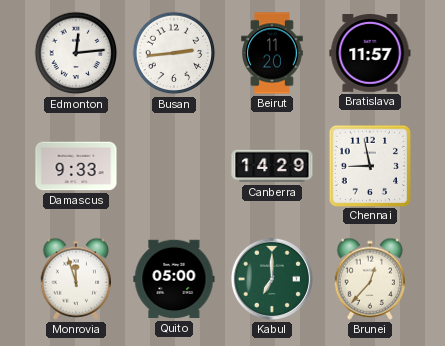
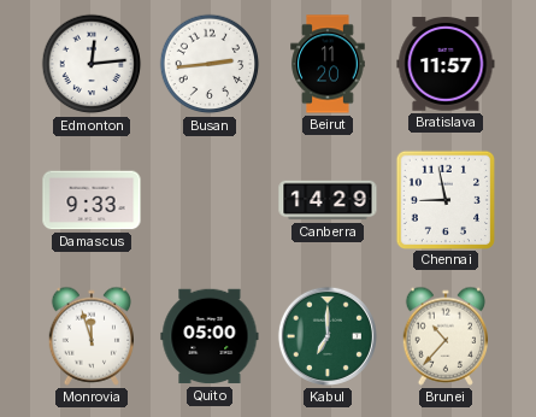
Brunei: 12:37 -> 10:37 (446, 336)
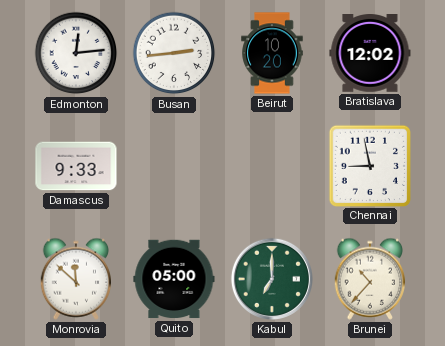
Beirut: 11:20 -> 10:20 (272, 53)
Bratislava: 11:57 -> 12:02 (370, 54)
Canberra: 14:29 -> none (328, 200)
Monrovia: 11:57 -> 11:52 (76, 279)
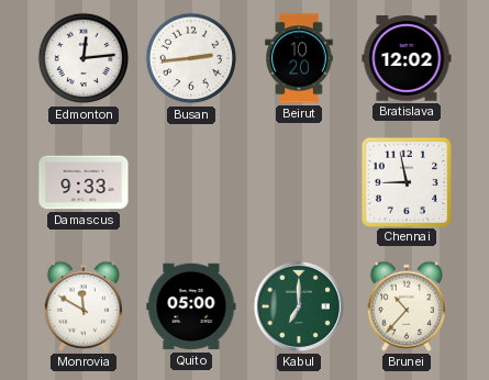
Monrovia: 11:52 -> 11:50 (84, 306)
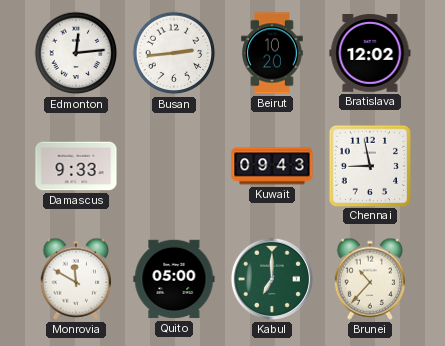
Kuwait: none -> 09:43 (272, 166)
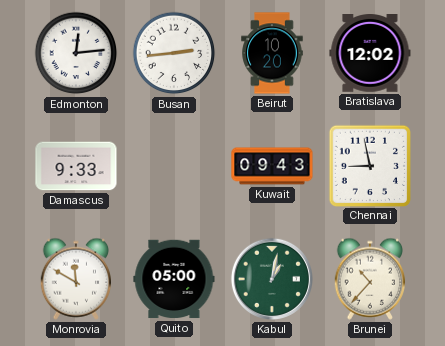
Kabul: 7:00 -> 1:02 (272, 279)
